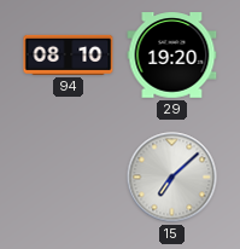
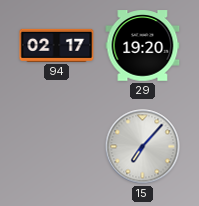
94: 08:10 -> 02:17 (57, 45)
15: 7:08 -> 7:07 (143, 147)
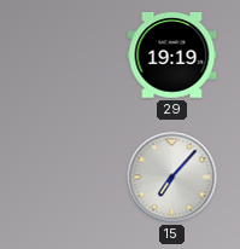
94: 02:17 -> none (57, 45)
29: 19:20 -> 19:19 (172, 56)
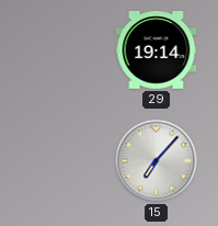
29: 19:19 -> 19:14 (157, 50)
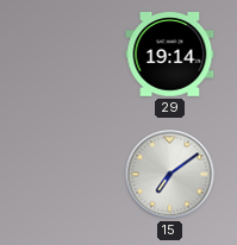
15: 7:07 -> 7:09 (170, 175)
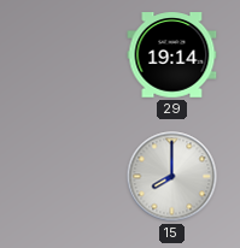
15: 7:09 -> 8:00 (172, 177)
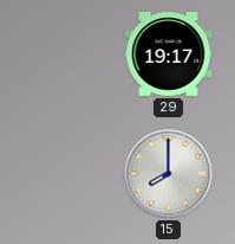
29: 19:14 -> 19:17 (169, 54)
